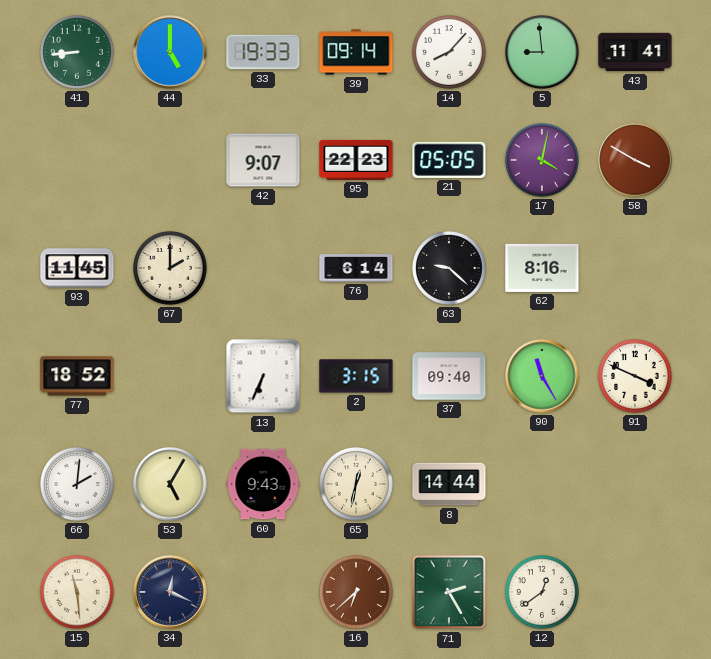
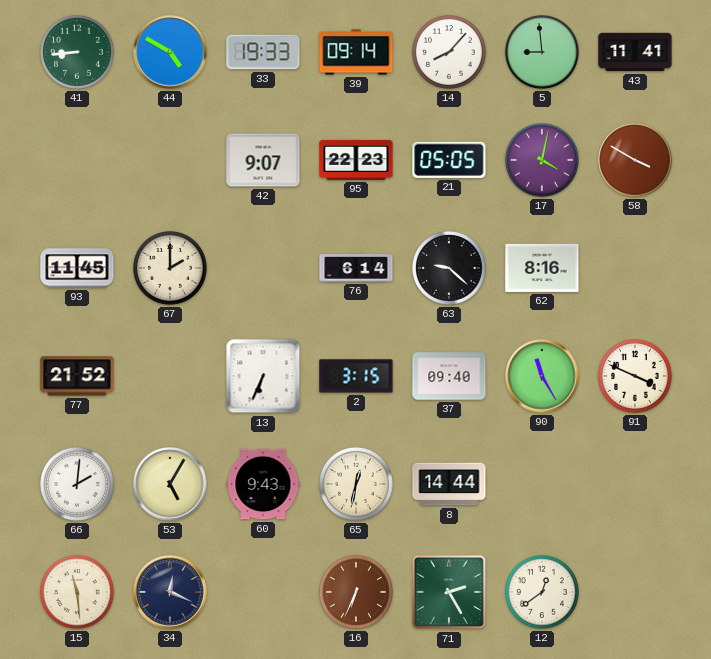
44: 5:00 -> 4:50 (170, 52)
77: 18:52 -> 21:52 (77, 376)
16: 6:38 -> 6:34 (357, 593)
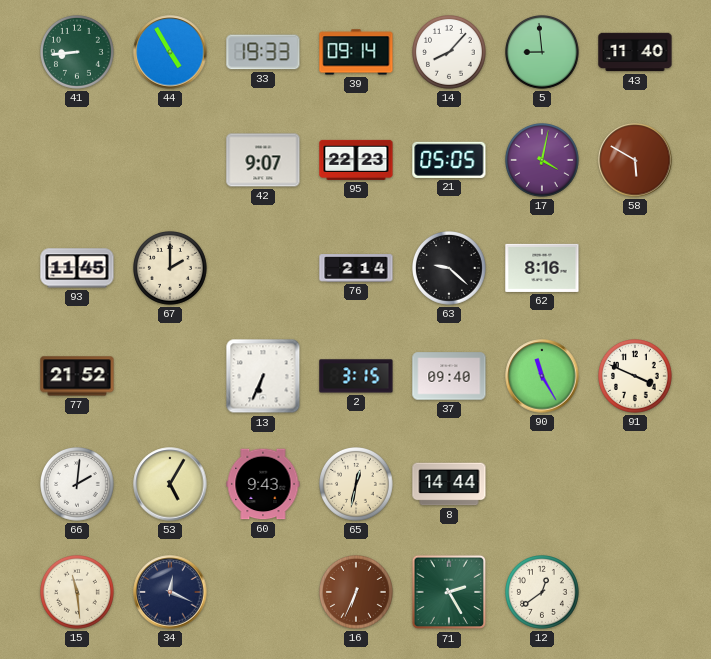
44: 4:50 -> 4:55 (170, 52)
43: 11:41 -> 11:40 (635, 52)
58: 3:50 -> 5:50 (635, 160)
76: 6:14 -> 2:14 (356, 268)
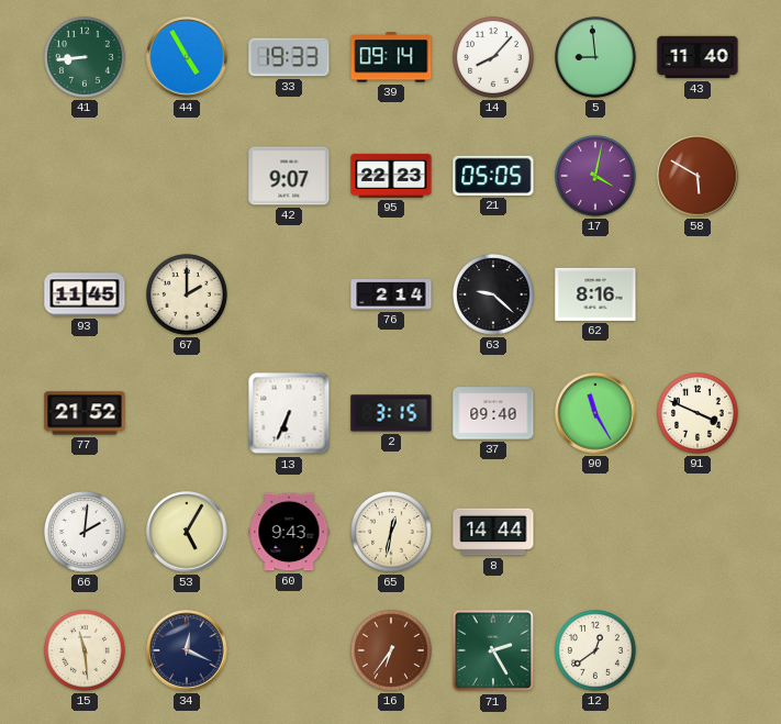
16: 6:34 -> 6:36 (392, 651)
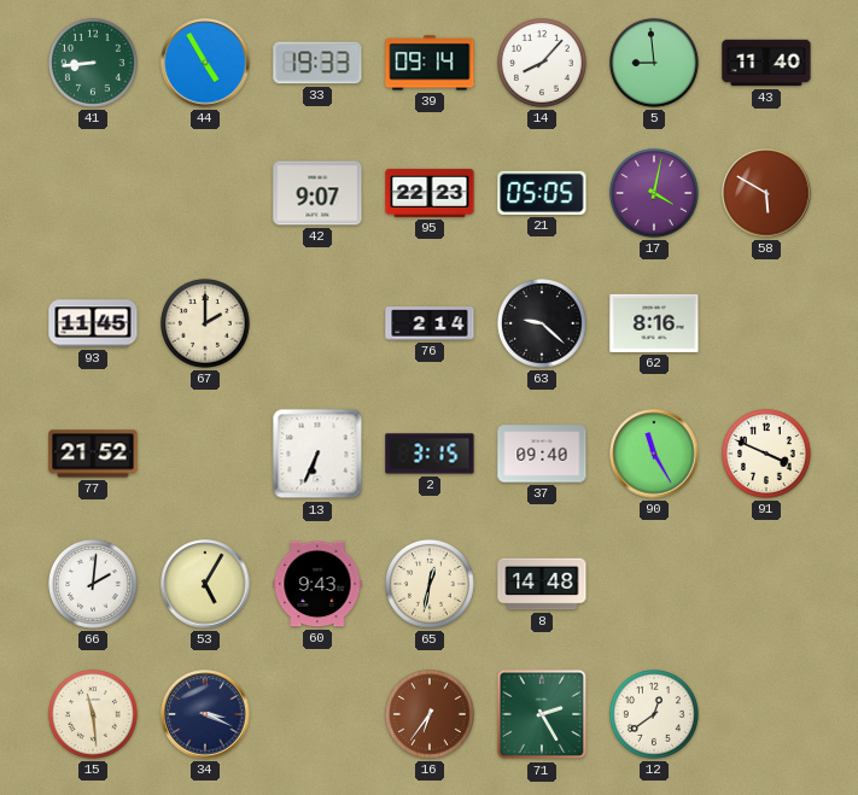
8: 14:44 -> 14:48 (542, 584)
34: 12:19 -> 3:19 (205, 714)
